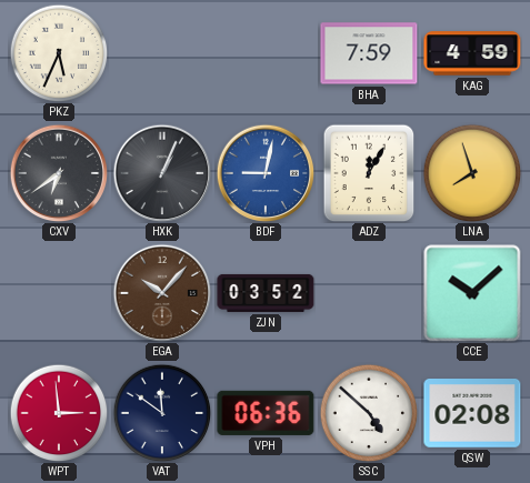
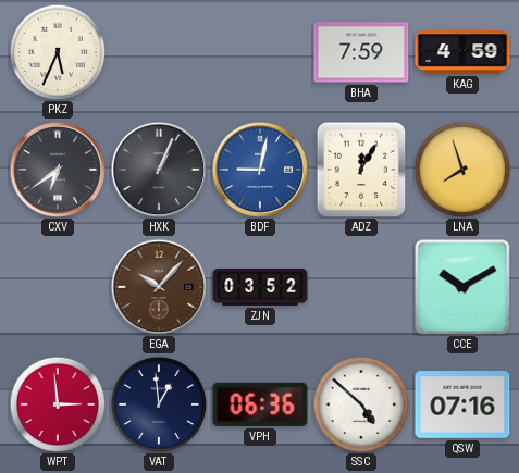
CCE: 10:08 -> 10:10 (462, 287)
VAT: 11:51 -> 12:59 (159, 404)
QSW: 02:08 -> 07:16 (462, 406)
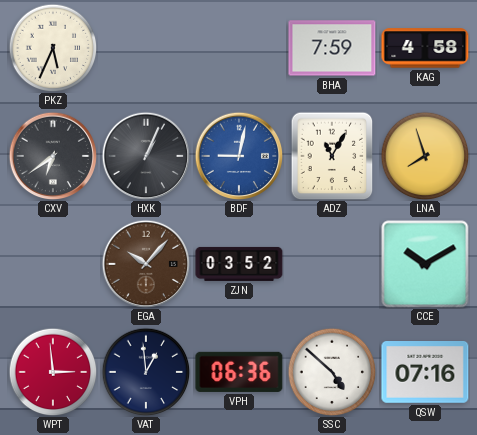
KAG: 4:59 -> 4:58 (425, 48)
ADZ: 12:05 -> 11:05 (332, 156)
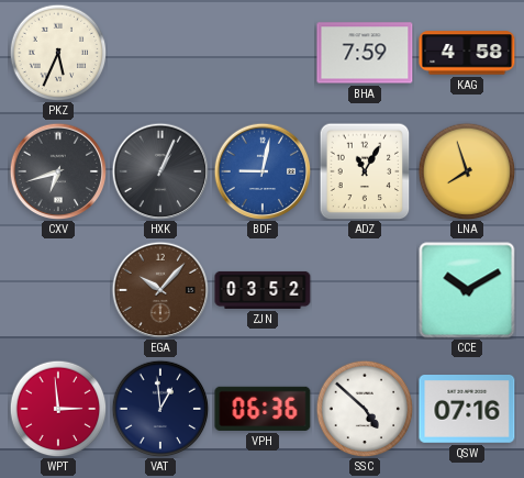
CXV: 6:39 -> 6:42 (58, 171)
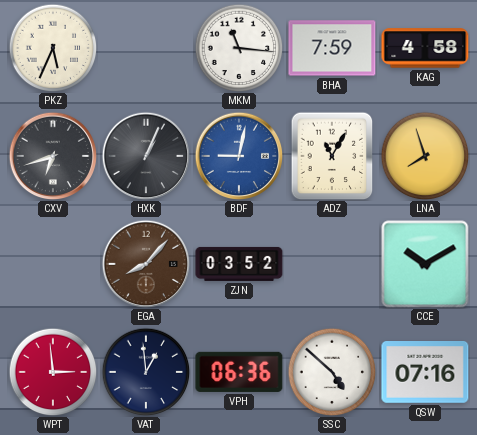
MKM: none -> 11:16 (239, 48)
EGA: 10:07 -> 8:07 (146, 264)
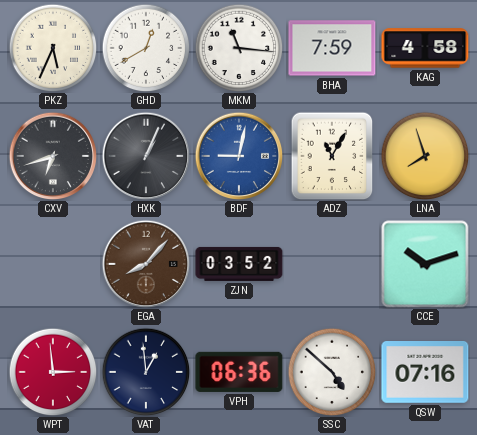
GHD: none -> 12:40 (146, 48)
CCE: 10:10 -> 10:12 (425, 264)
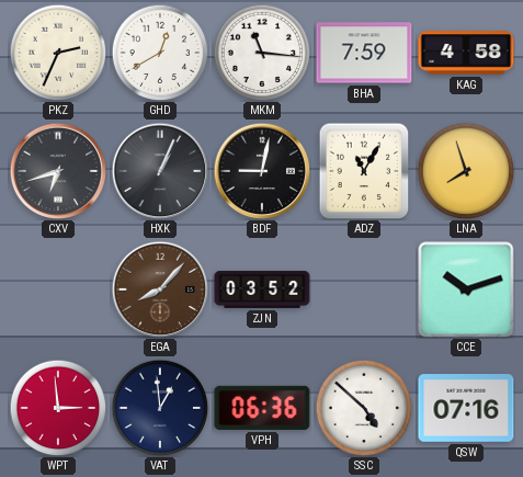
PKZ: 5:34 -> 2:34 (58, 53)
BDF dial: blue -> black (262, 171)
